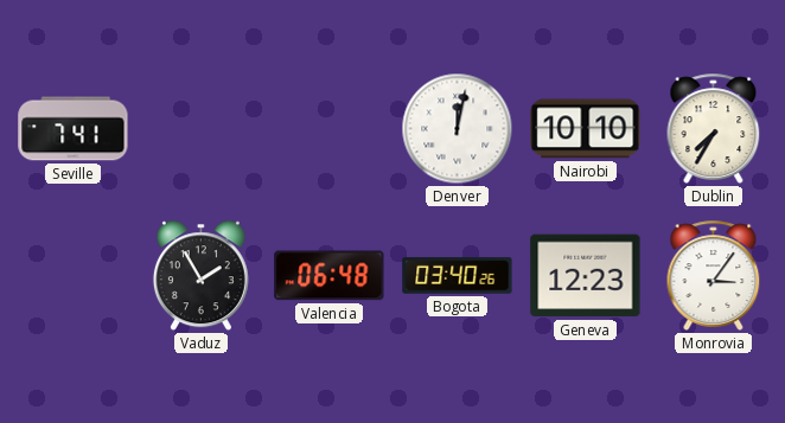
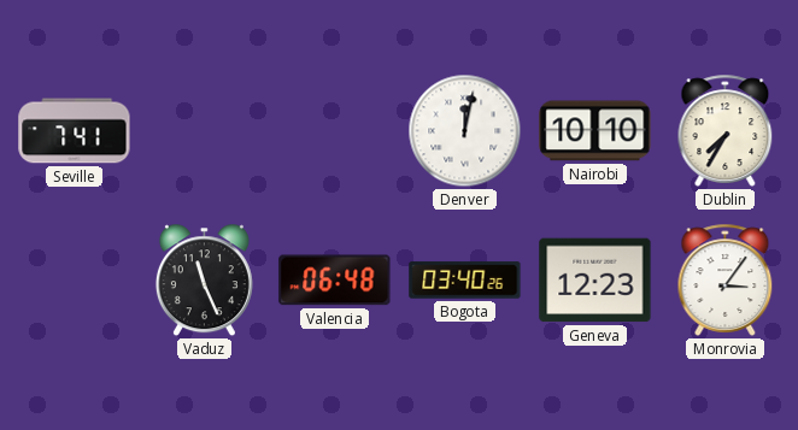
Vaduz: 1:55 -> 11:26 (204, 281)
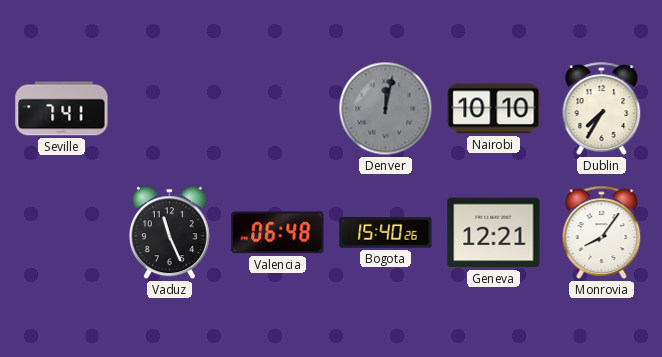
Denver dial: white -> grey (386, 109)
Bogota: 03:40 -> 15:40 (386, 233)
Geneva: 12:23 -> 12:21 (494, 233)
Monrovia: 3:06 -> 8:06 (602, 232)
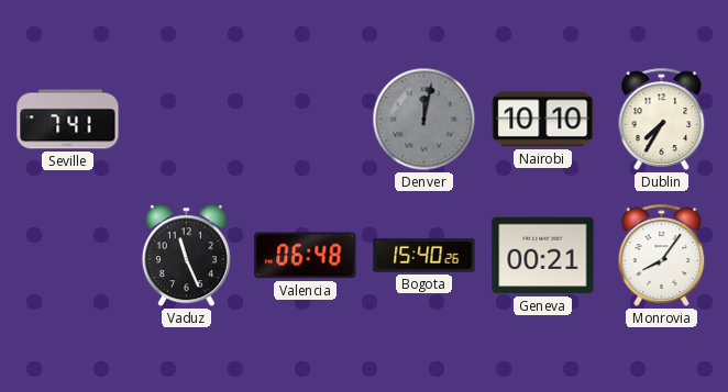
Geneva: 12:21 -> 00:21 (543, 256)
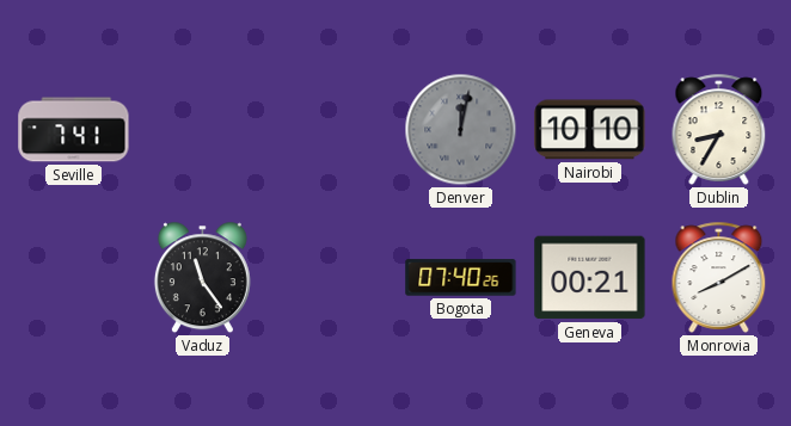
Dublin: 7:35 -> 8:35 (719, 129)
Vaduz: 11:26 -> 11:24 (202, 278)
Valencia: 06:48 -> none (306, 256)
Bogota: 15:40 -> 07:40 (461, 278)
Monrovia: 8:06 -> 8:10 (719, 277)
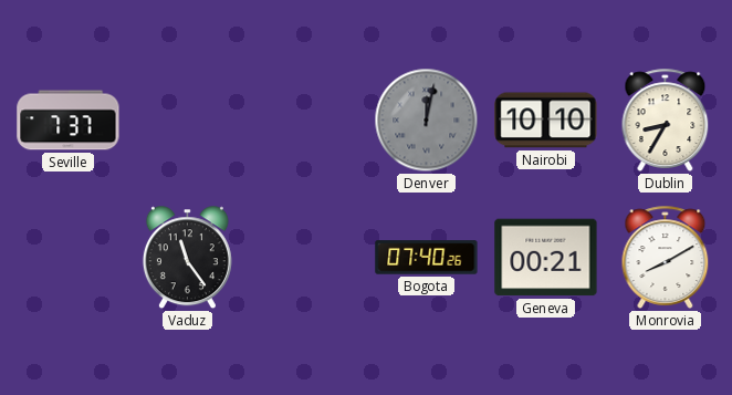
Seville: 7:41 -> 7:37 (69, 121)
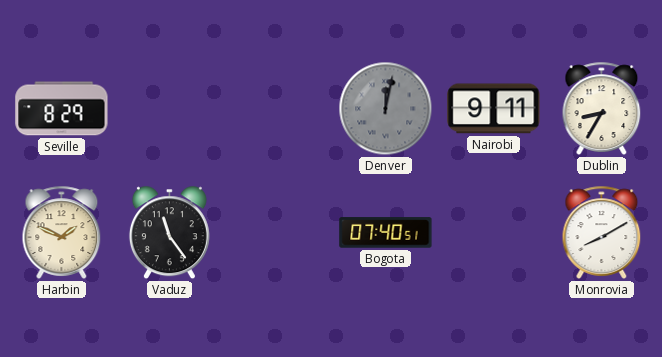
Seville: 7:37 -> 8:29 (62, 109)
Nairobi: 10:10 -> 9:11 (494, 109)
Harbin: none -> 1:49 (62, 232)
Bogota: 07:40:26 -> 07:40:51 (386, 233)
Geneva: 00:21 -> none (546, 258)
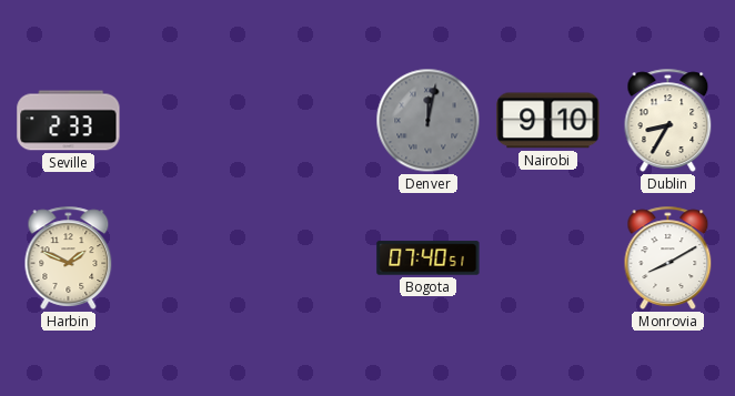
Seville: 8:29 -> 2:33 (69, 121)
Nairobi: 9:11 -> 9:10 (548, 121)
Vaduz: 11:24 -> none (169, 233)
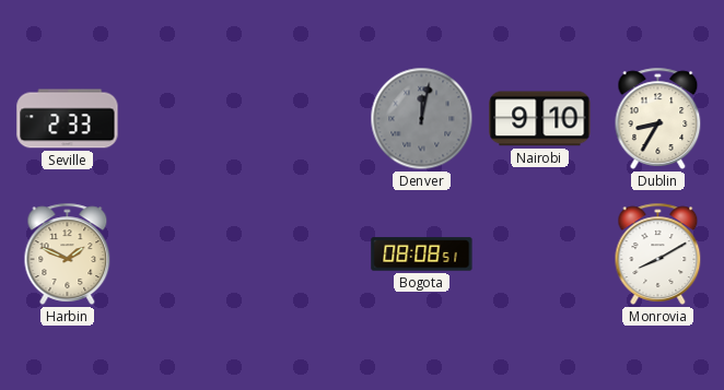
Bogota: 07:40 -> 08:08 (422, 255)
